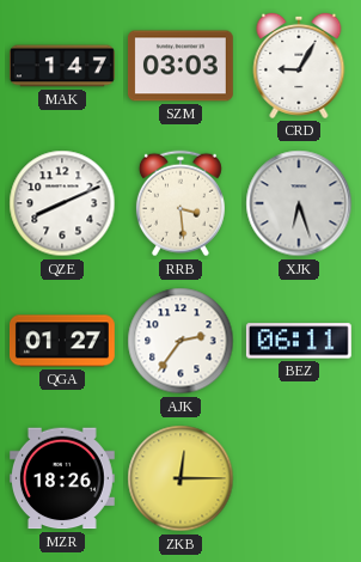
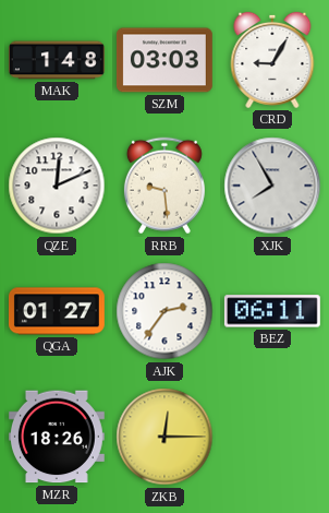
MAK: 1:47 -> 1:48 (57, 60)
QZE: 8:11 -> 12:11 (57, 186)
RRB: 3:29 -> 9:29 (164, 186)
XJK: 6:27 -> 7:55 (272, 186)
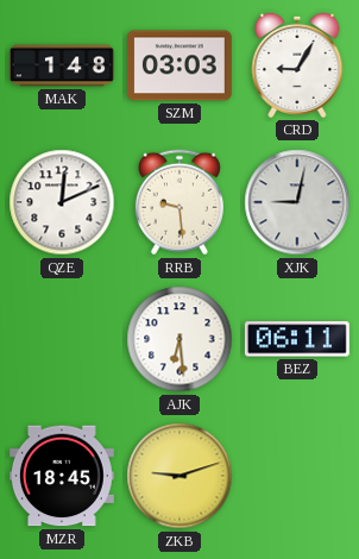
XJK: 7:55 -> 9:02 (297, 202)
QGA: 01:27 -> none (57, 311)
AJK: 2:36 -> 6:29 (179, 339)
MZR: 18:26 -> 18:45 (62, 476)
ZKB: 12:15 -> 9:12 (179, 476)
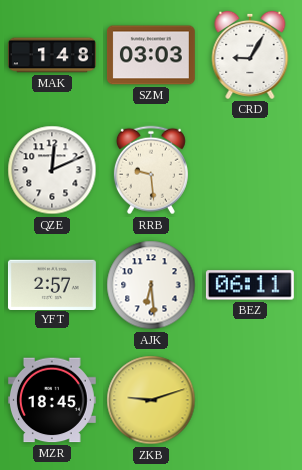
XJK: 9:02 -> none (297, 202)
YFT: none -> 2:57 (52, 284)
